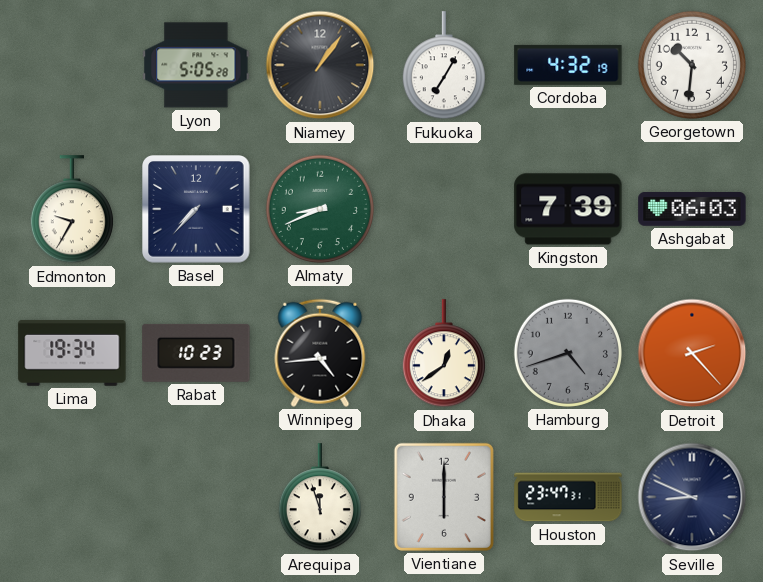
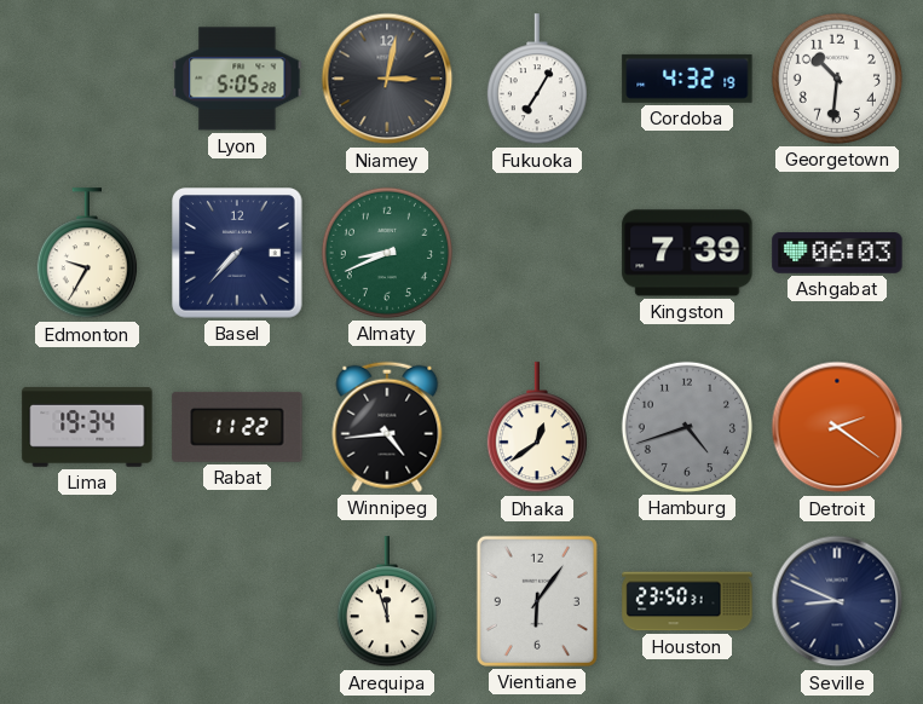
Niamey: 1:06 -> 3:02 (387, 79)
Rabat: 10:23 -> 11:22 (237, 427)
Detroit: 2:23 -> 2:21 (837, 427)
Vientiane: 6:00 -> 6:06 (537, 601)
Houston: 23:47 -> 23:50 (687, 601)
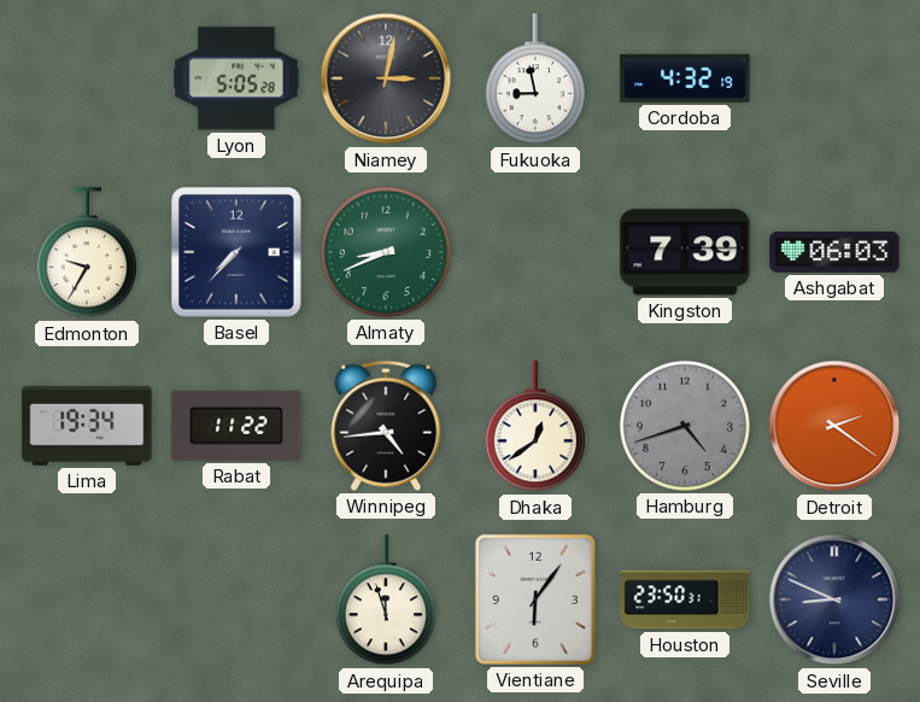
Fukuoka: 7:05 -> 8:58 (535, 80)
Georgetown: 10:31 -> none (837, 79)
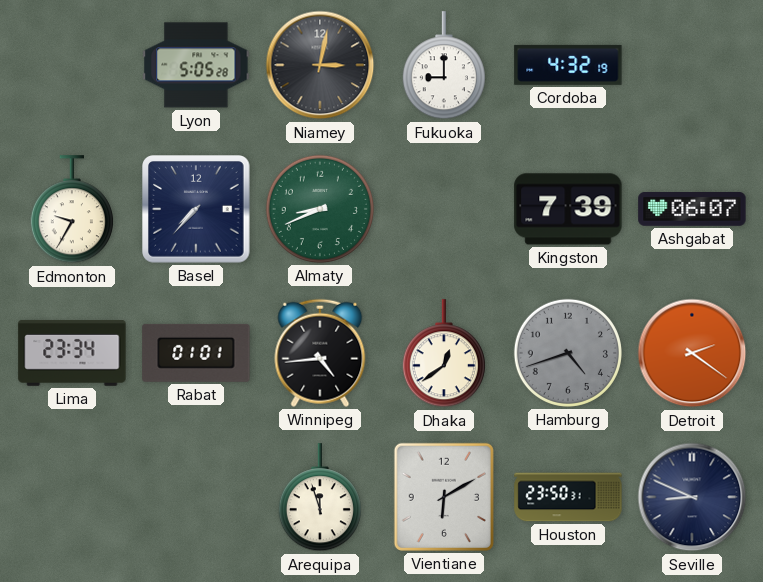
Fukuoka: 8:58 -> 9:00 (444, 66)
Ashgabat: 06:03 -> 06:07 (692, 210)
Lima: 19:34 -> 23:34 (72, 354)
Rabat: 11:22 -> 01:01 (196, 353)
Vientiane: 6:06 -> 6:10 (444, 497)
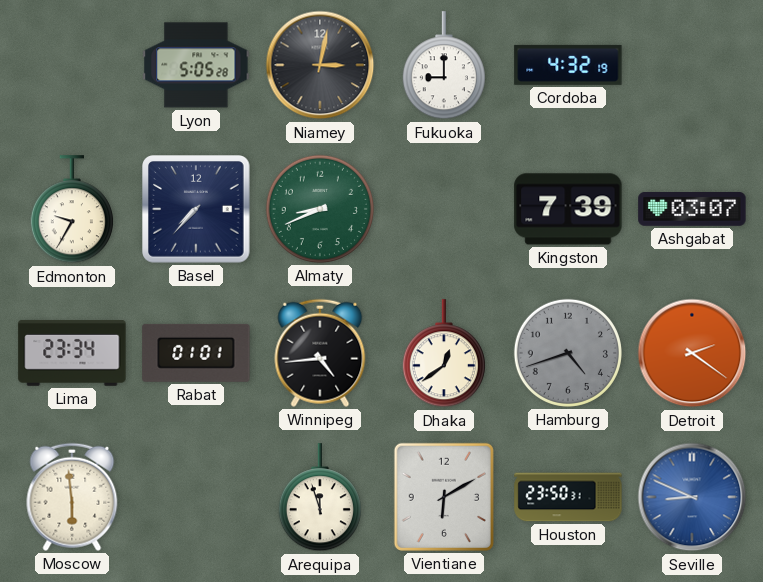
Ashgabat: 06:07 -> 03:07 (692, 210)
Moscow: none -> 5:59 (72, 497)
Seville dial: navy -> blue (692, 497)
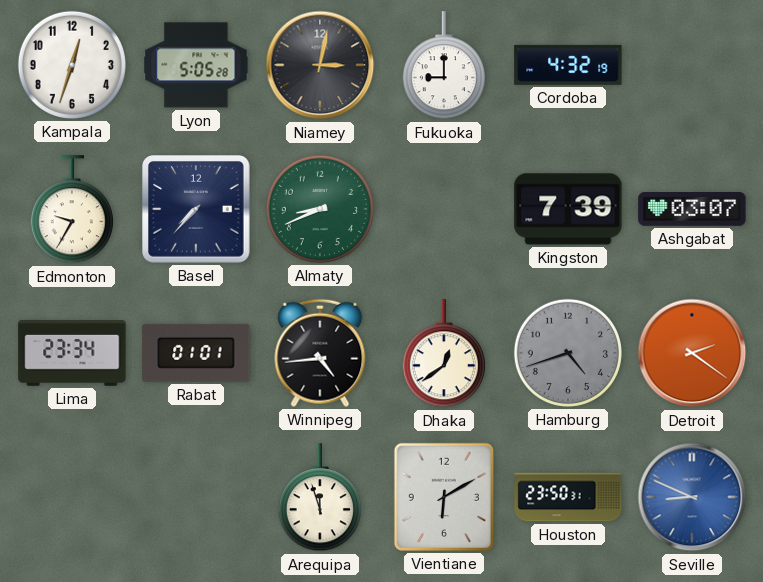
Kampala: none -> 12:33 (72, 65)
Moscow: 5:59 -> none (72, 497)
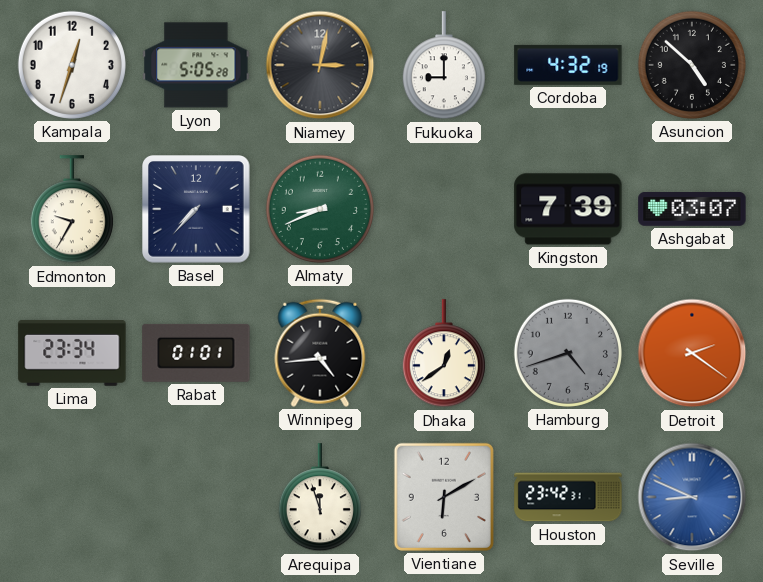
Asuncion: none -> 4:52 (692, 65)
Houston: 23:50 -> 23:42 (568, 497)
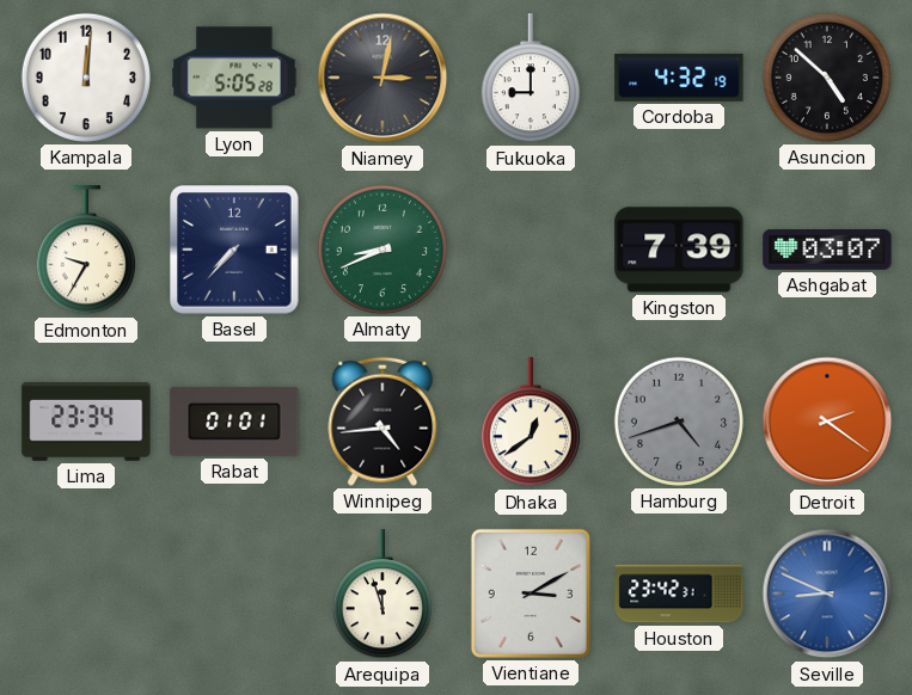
Kampala: 12:33 -> 12:01 (86, 78)
Vientiane: 6:10 -> 3:10 (531, 593)
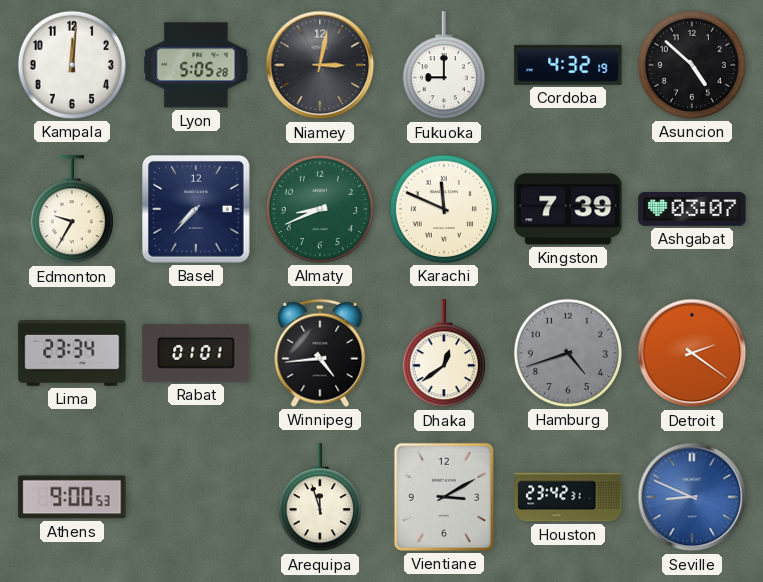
Karachi: none -> 11:49 (444, 209)
Athens: none -> 9:00 (72, 497)
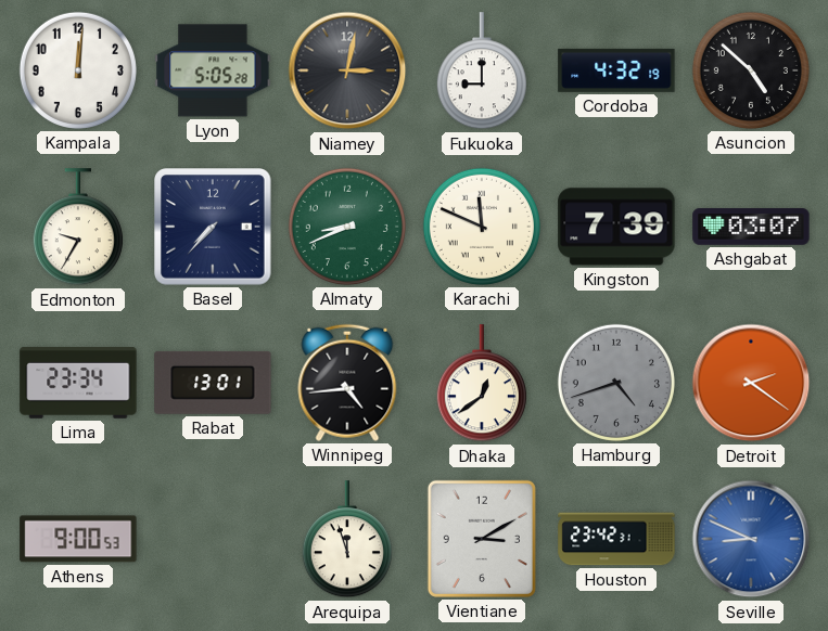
Rabat: 01:01 -> 13:01 (213, 383)
